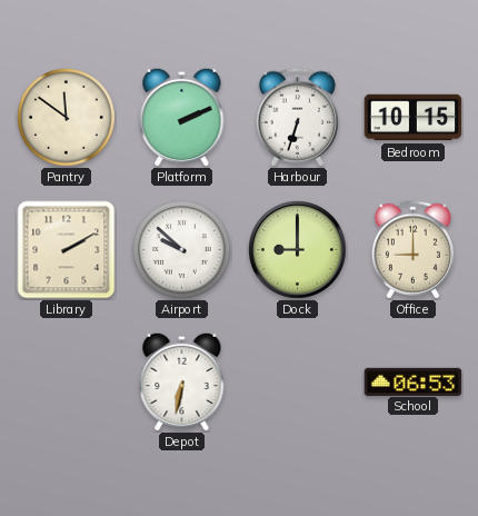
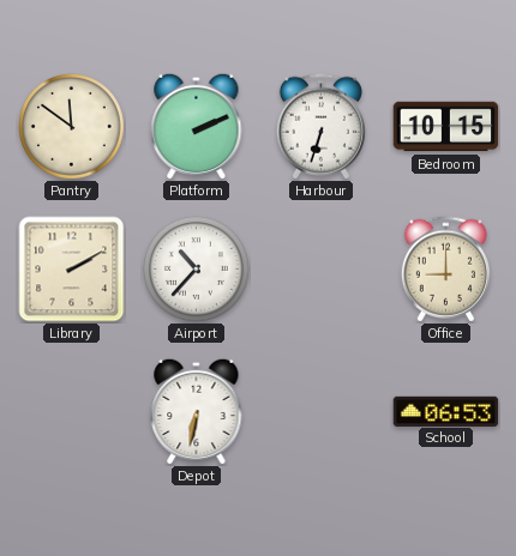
Airport: 9:52 -> 10:37 (197, 270)
Dock: 9:00 -> none (298, 250)
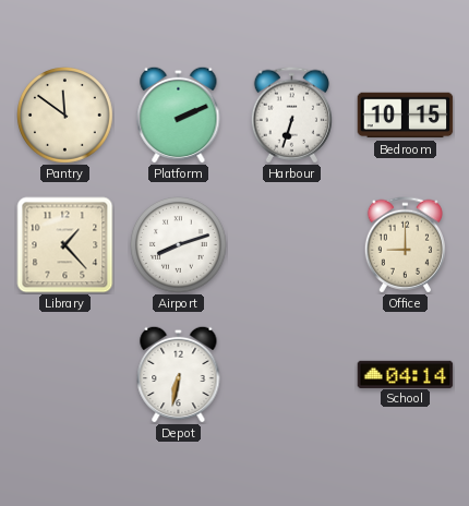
Library: 2:10 -> 1:23 (65, 245)
Airport: 10:37 -> 8:12 (179, 245)
School: 06:53 -> 04:14 (406, 374)
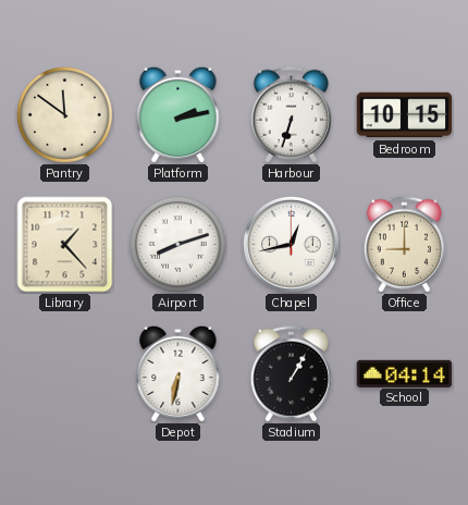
Platform: 2:11 -> 2:13 (178, 114)
Chapel: none -> 12:43 (292, 245)
Stadium: none -> 1:05 (291, 374)
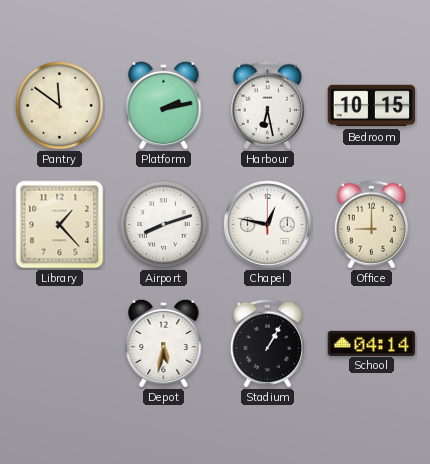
Harbour: 6:33 -> 6:28 (267, 106)
Chapel: 12:43 -> 12:47 (268, 225)
Depot: 6:32 -> 5:32 (164, 343)
